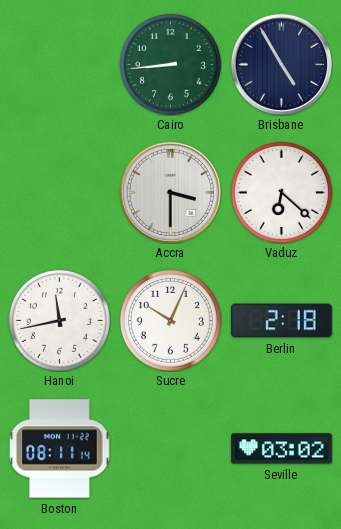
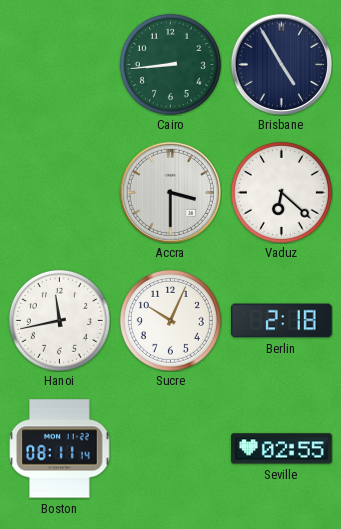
Seville: 03:02 -> 02:55 (282, 449)
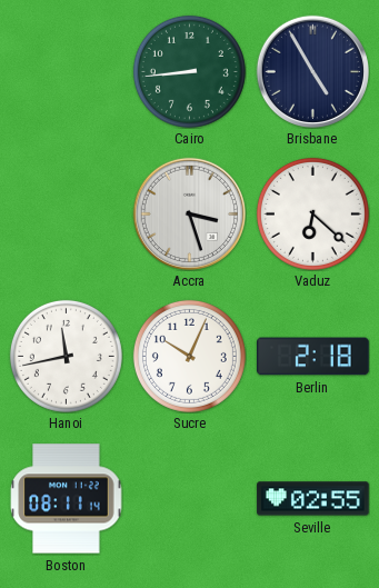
Accra: 3:30 -> 3:27 (189, 213)
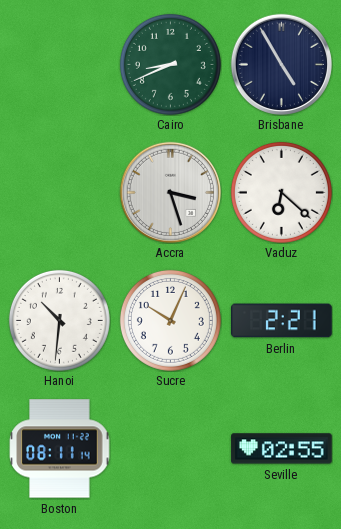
Cairo: 8:44 -> 8:41 (170, 64)
Hanoi: 11:43 -> 10:31 (59, 320)
Berlin: 2:18 -> 2:21 (282, 321)
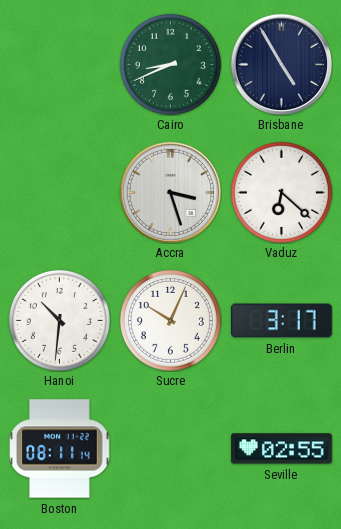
Berlin: 2:21 -> 3:17 (282, 321)
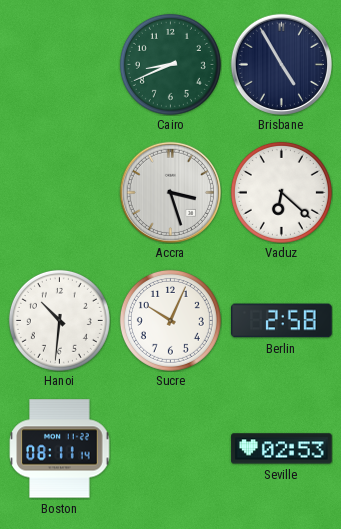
Berlin: 3:17 -> 2:58 (282, 321)
Seville: 02:55 -> 02:53 (282, 449)
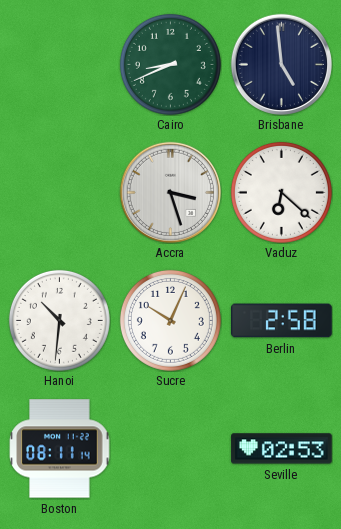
Brisbane: 4:55 -> 4:59 (281, 64)
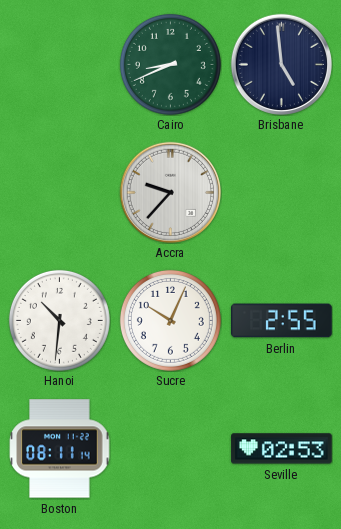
Accra: 3:27 -> 9:37 (170, 192)
Vaduz: 6:22 -> none (281, 192)
Berlin: 2:58 -> 2:55 (282, 321)
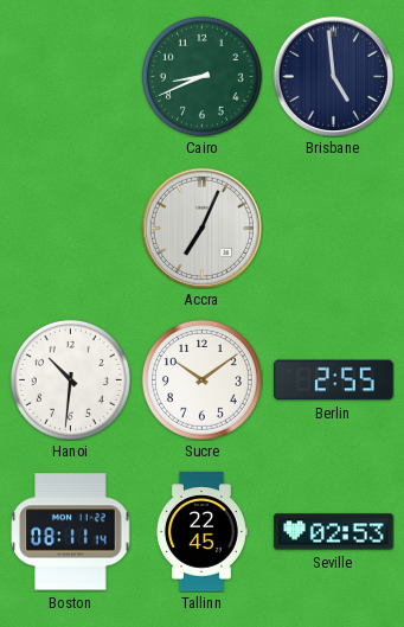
Accra: 9:37 -> 7:04 (201, 228)
Sucre: 10:04 -> 10:09 (201, 379)
Tallinn: none -> 22:45 (201, 532)
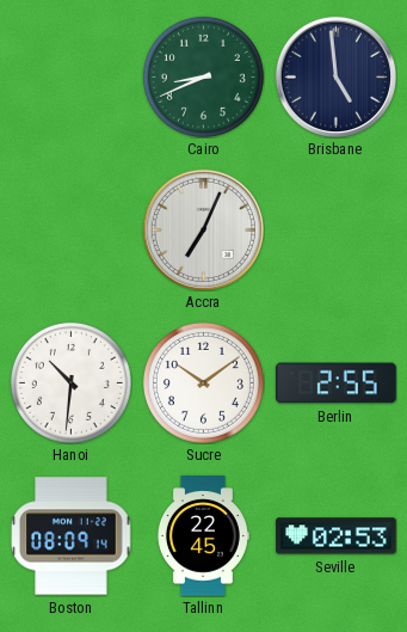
Boston: 08:11 -> 08:09 (72, 536)
